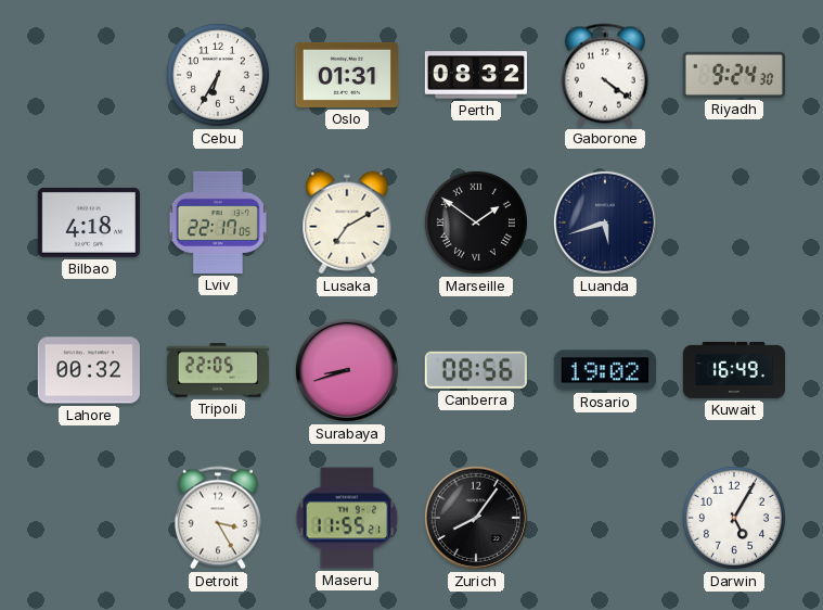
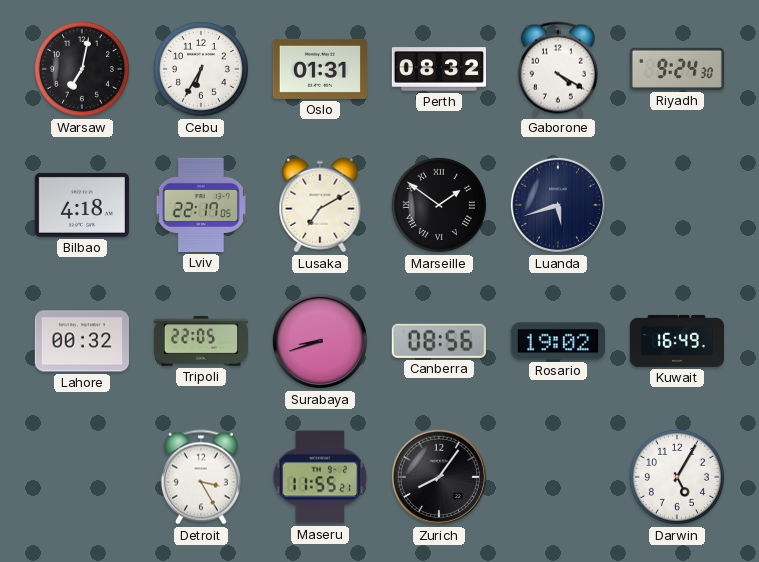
Warsaw: none -> 7:02 (82, 69)
Gaborone: 4:21 -> 4:20 (558, 69)
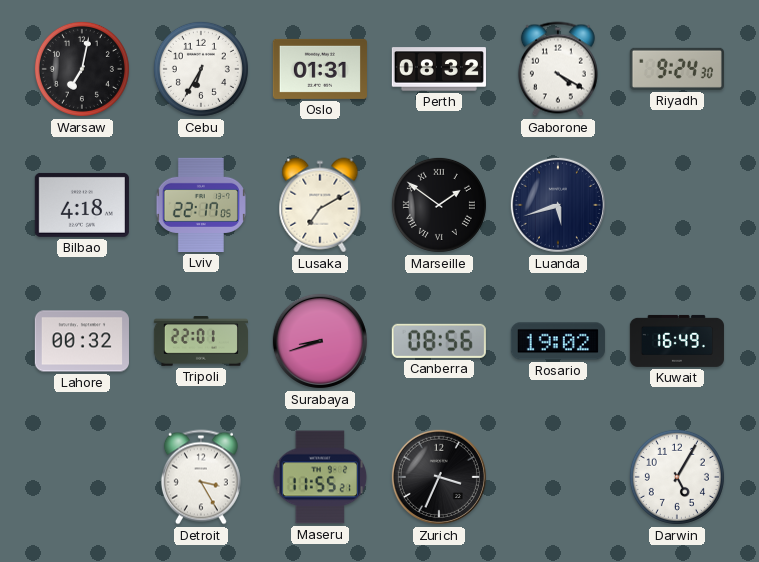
Tripoli: 22:05 -> 22:01 (201, 341)
Zurich: 8:06 -> 3:34 (439, 477)
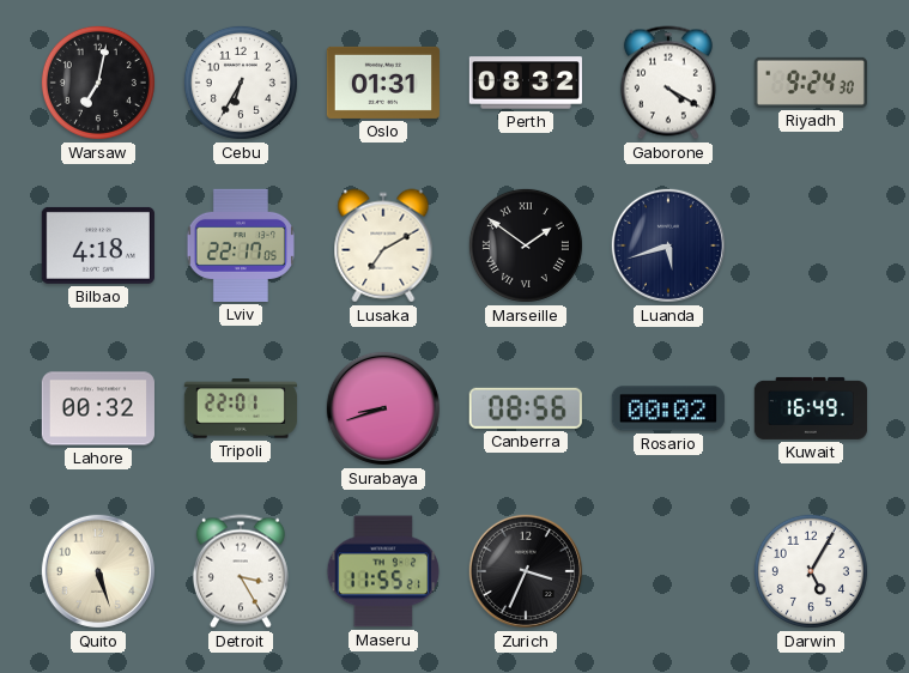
Rosario: 19:02 -> 00:02 (668, 408)
Quito: none -> 5:27 (98, 571)
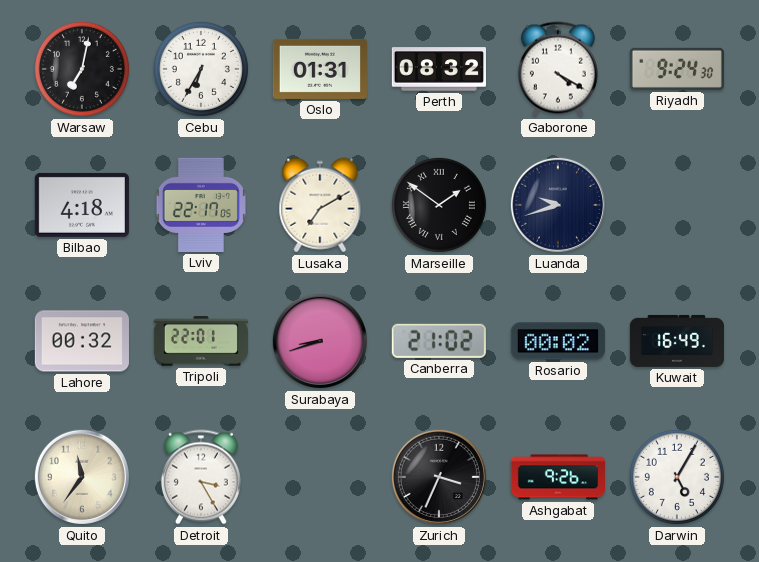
Luanda: 5:42 -> 9:42 (558, 205)
Canberra: 08:56 -> 21:02 (439, 341)
Quito: 5:27 -> 11:36 (82, 477)
Maseru: 11:55 -> none (383, 571)
Ashgabat: none -> 9:26 (557, 477)
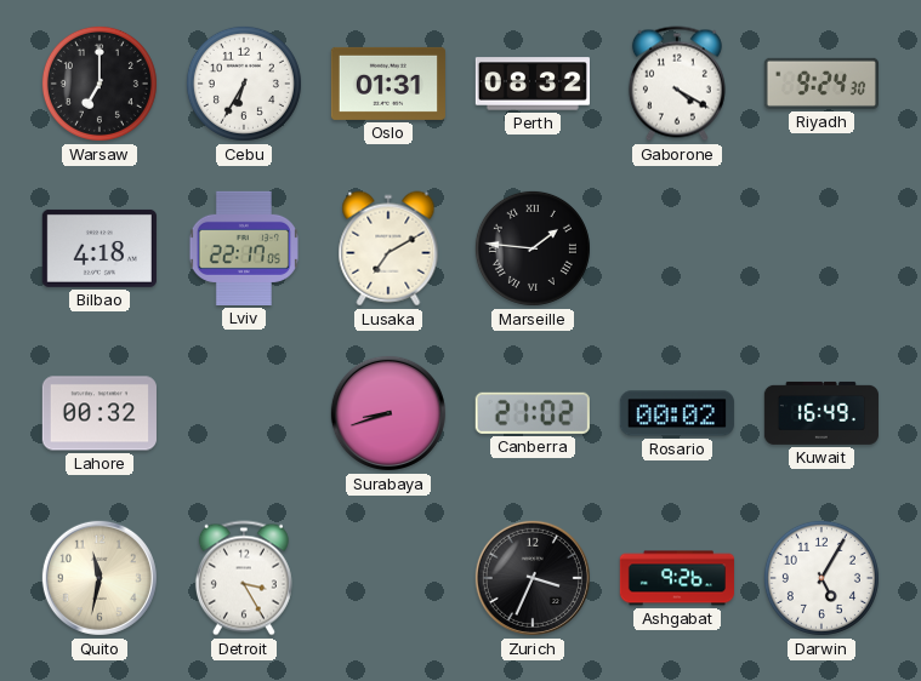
Warsaw: 7:02 -> 7:00 (100, 84)
Marseille: 1:51 -> 1:46 (533, 248)
Luanda: 9:42 -> none (558, 205)
Tripoli: 22:01 -> none (201, 341)
Quito: 11:36 -> 11:32 (100, 578)
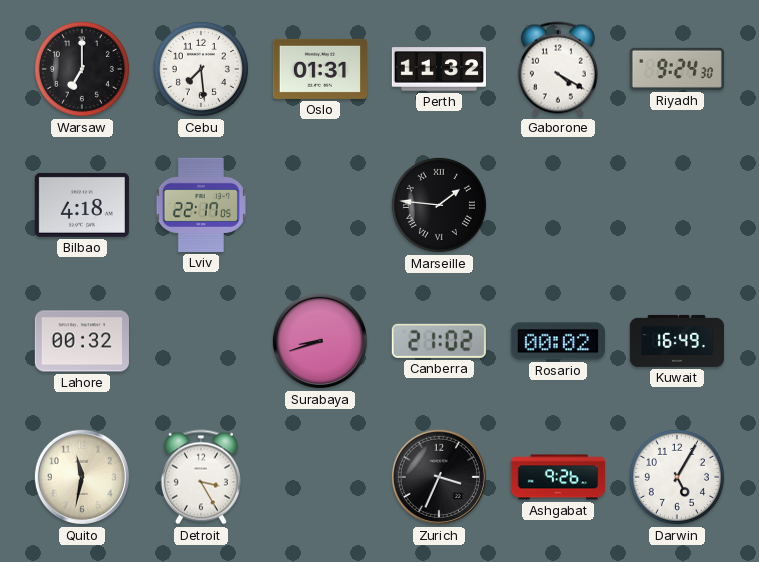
Cebu: 6:35 -> 7:29 (201, 69)
Perth: 08:32 -> 11:32 (438, 69)
Lusaka: 7:10 -> none (388, 248)
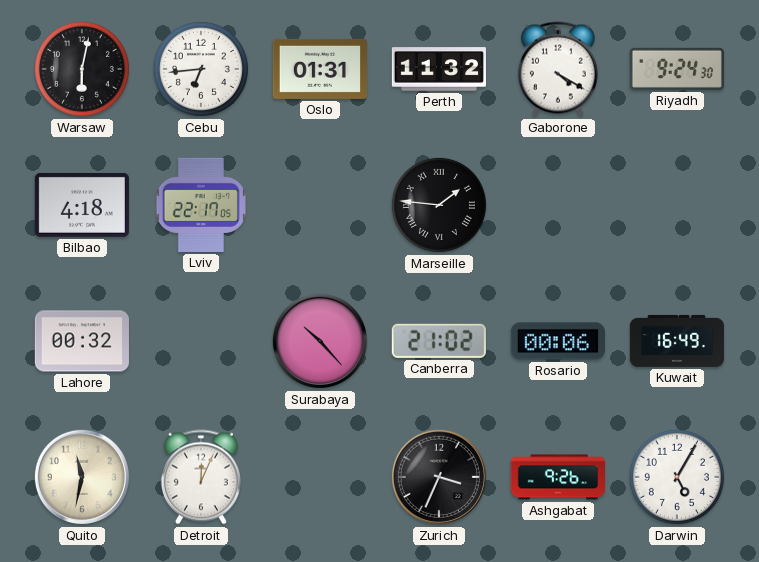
Warsaw: 7:00 -> 6:02 (82, 69)
Cebu: 7:29 -> 6:44 (201, 69)
Surabaya: 8:42 -> 10:23 (320, 341)
Rosario: 00:02 -> 00:06 (558, 341)
Detroit: 3:25 -> 12:04 (201, 477)
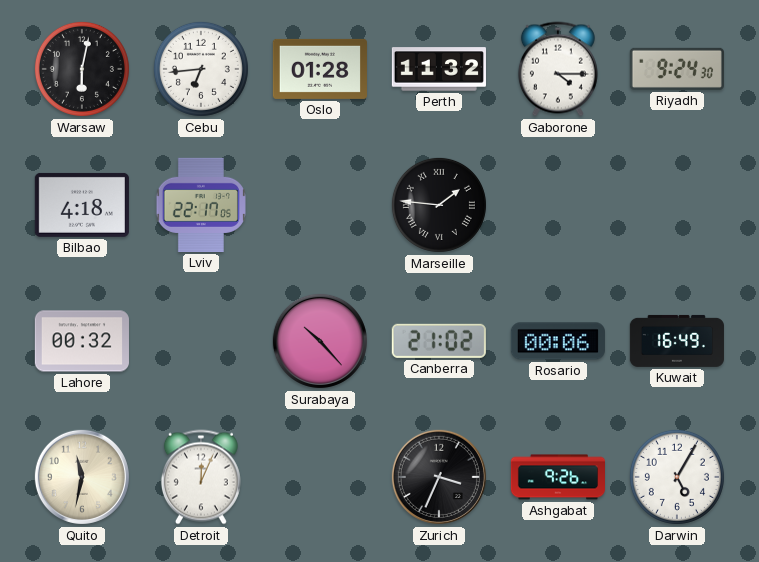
Oslo: 01:31 -> 01:28 (320, 69)
Gaborone: 4:20 -> 4:15 (558, 69)
